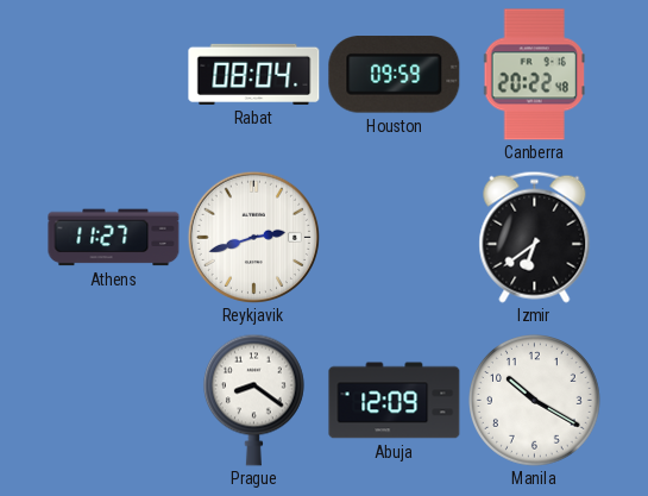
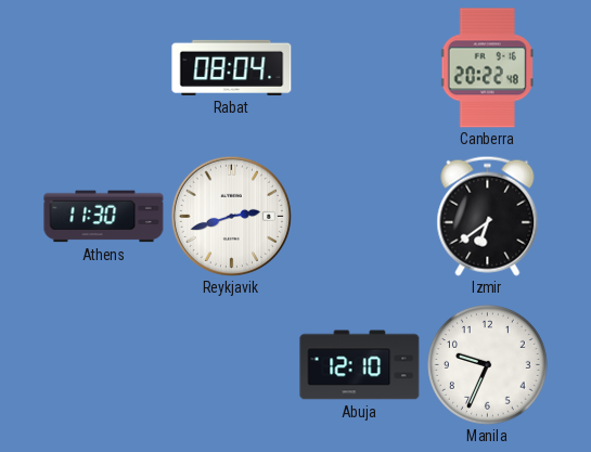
Houston: 09:59 -> none (395, 75)
Athens: 11:27 -> 11:30 (104, 217)
Prague: 8:21 -> none (253, 400)
Abuja: 12:09 -> 12:10 (360, 365)
Manila: 10:20 -> 9:34 (488, 365)
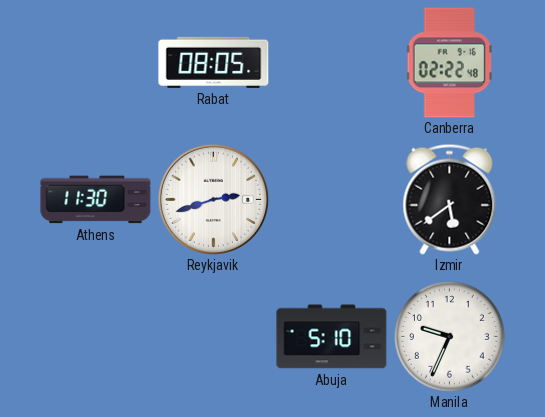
Rabat: 08:04 -> 08:05 (214, 62)
Canberra: 20:22 -> 02:22 (449, 63)
Izmir: 6:39 -> 5:39 (450, 199)
Abuja: 12:10 -> 5:10 (332, 337)
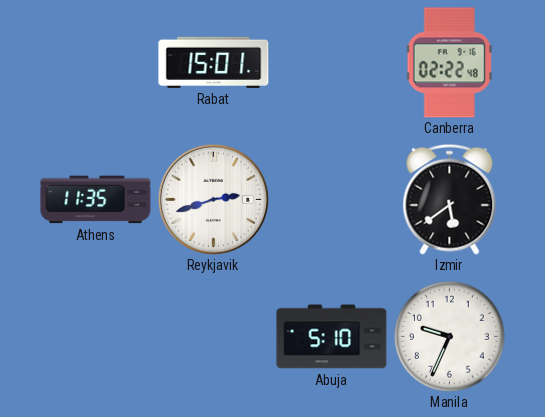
Rabat: 08:05 -> 15:01 (214, 62)
Athens: 11:30 -> 11:35 (96, 200)
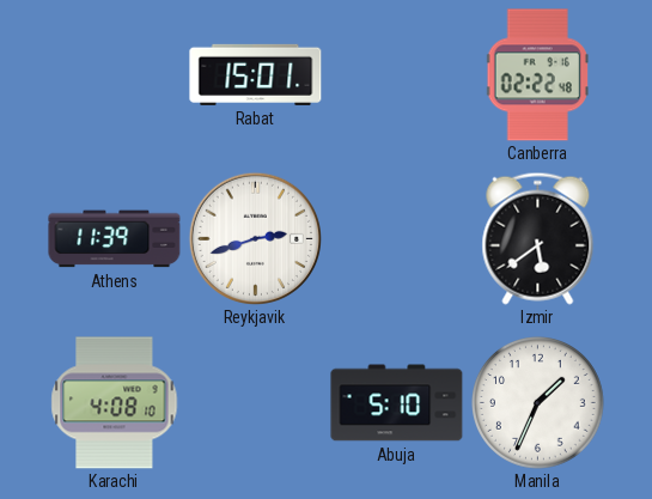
Athens: 11:35 -> 11:39 (115, 239)
Karachi: none -> 4:08 (115, 403)
Manila: 9:34 -> 1:34 (538, 403)
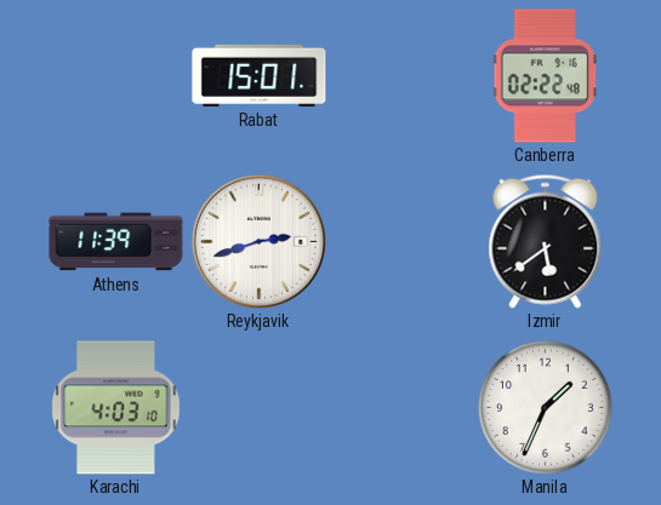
Karachi: 4:08 -> 4:03 (116, 408)
Abuja: 5:10 -> none (397, 403)
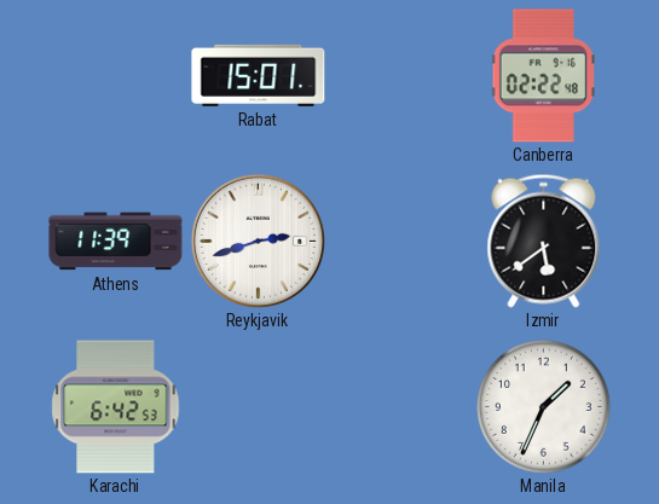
Karachi: 4:03 -> 6:42 (116, 407)
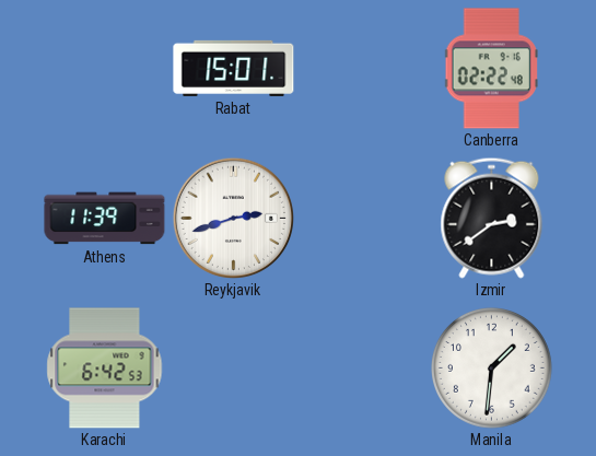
Izmir: 5:39 -> 2:39 (492, 218)
Manila: 1:34 -> 1:31 (492, 369)
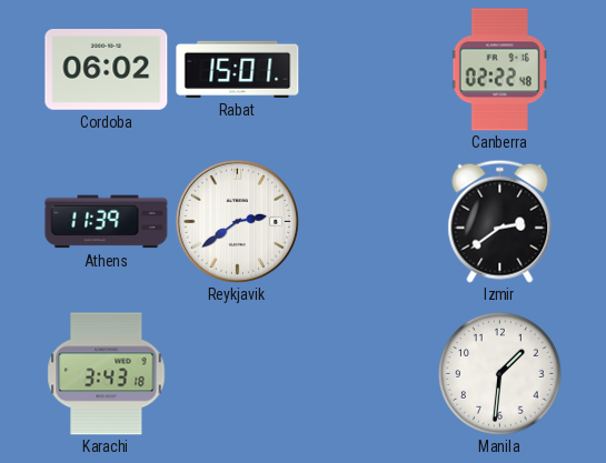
Cordoba: none -> 06:02 (107, 70)
Reykjavik: 2:42 -> 2:39 (237, 221)
Karachi: 6:42 -> 3:43 (107, 374)
